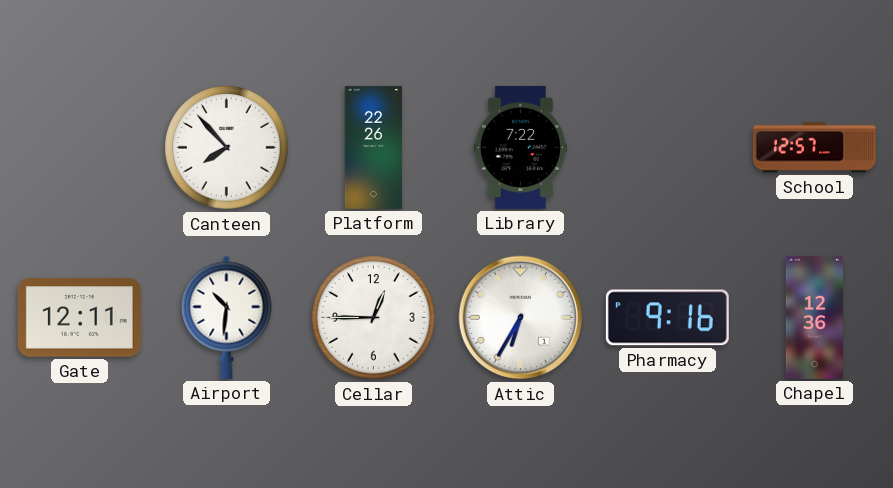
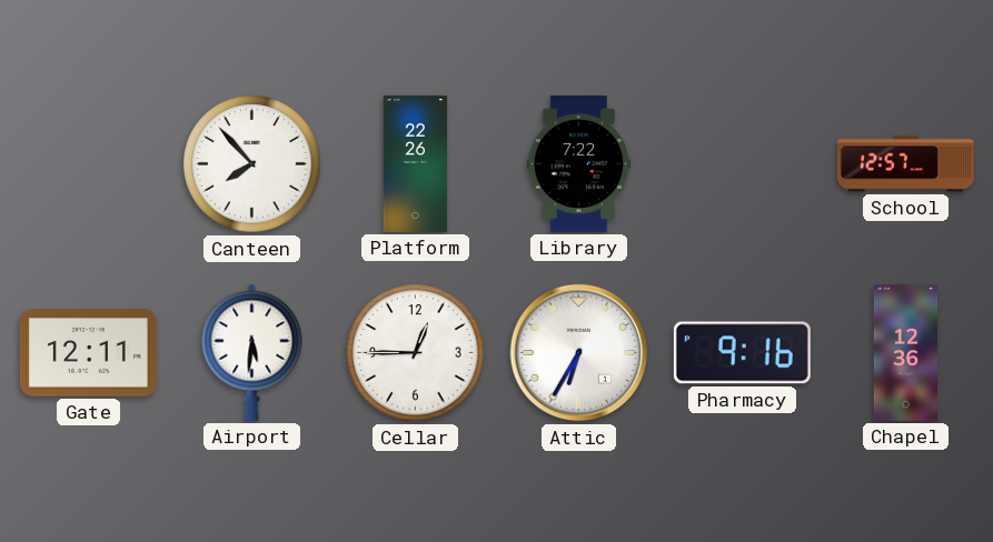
Airport: 10:31 -> 5:31 (252, 352)
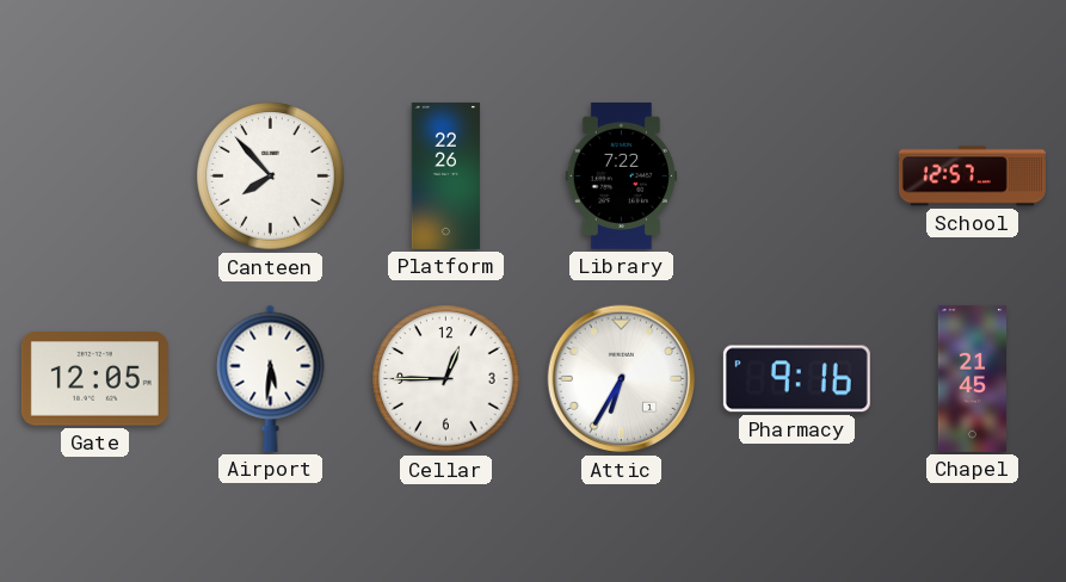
Gate: 12:11 -> 12:05 (94, 379)
Chapel: 12:36 -> 21:45 (972, 378)
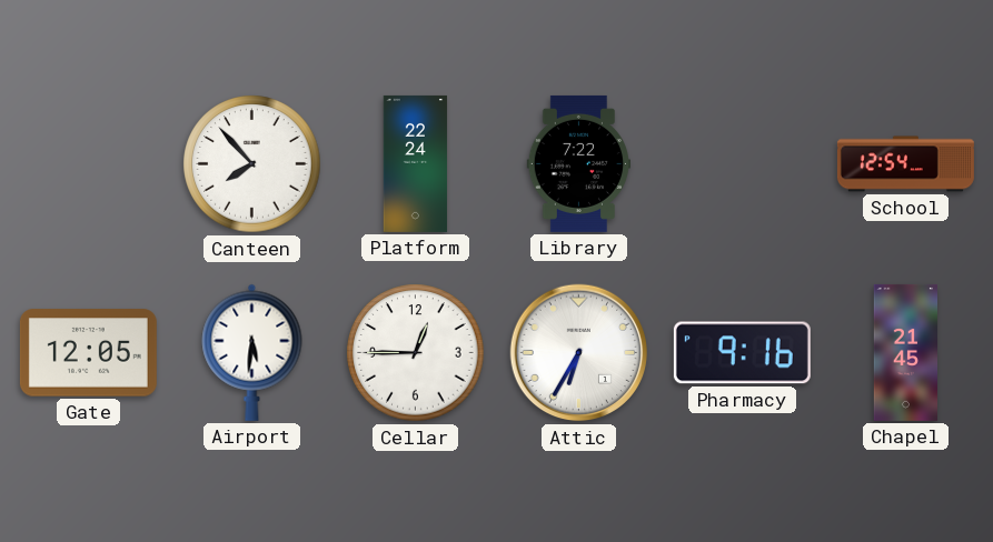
Platform: 22:26 -> 22:24 (416, 163)
School: 12:57 -> 12:54 (905, 164)
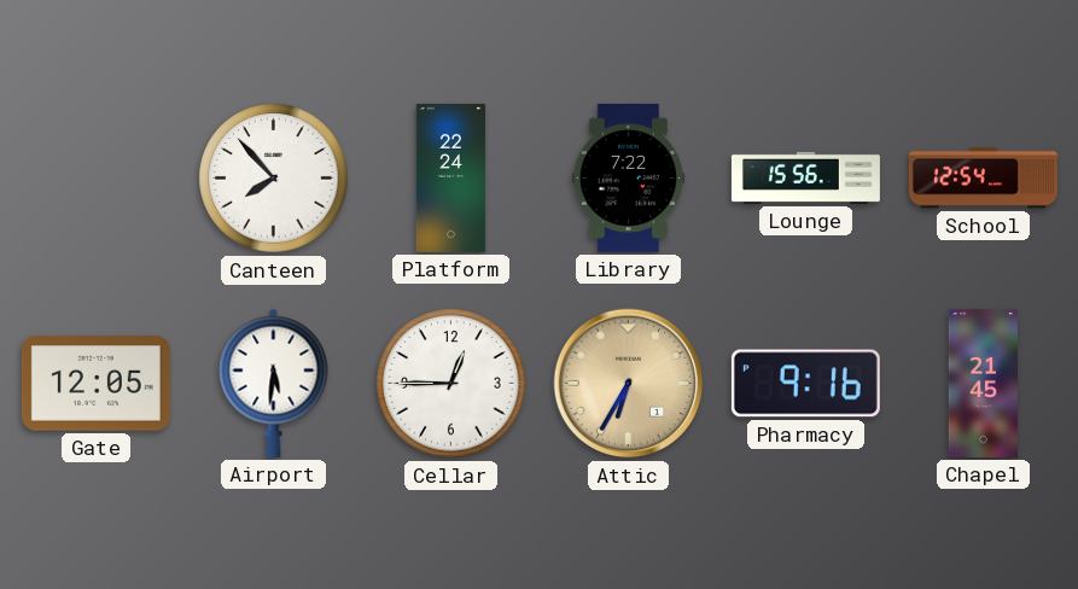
Lounge: none -> 15:56 (805, 177)
Attic dial: white -> champagne (629, 384)
